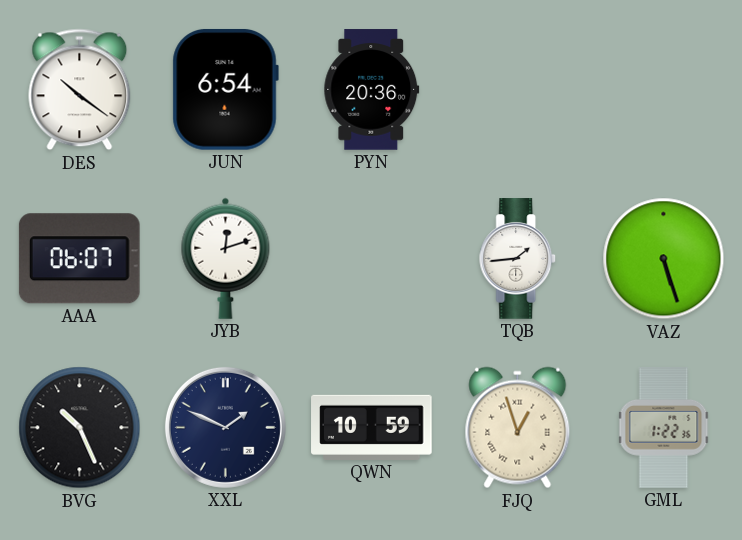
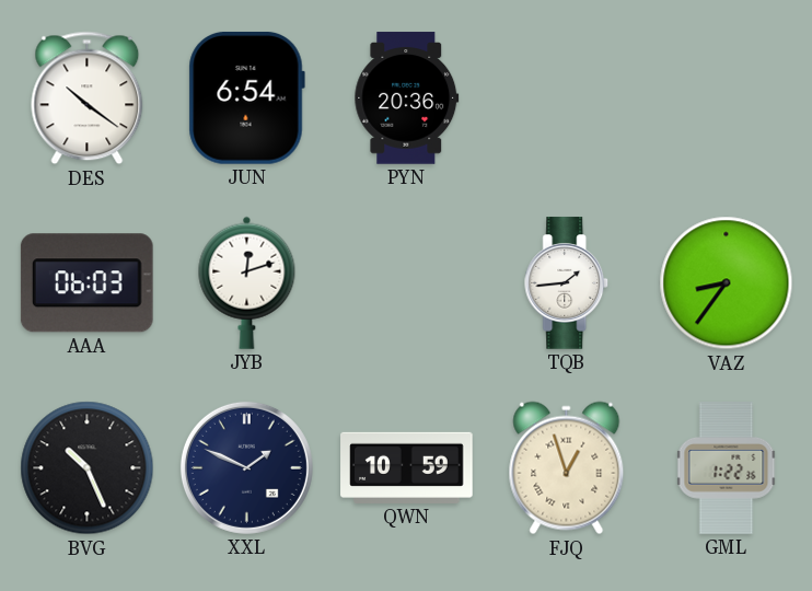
AAA: 06:07 -> 06:03 (86, 283)
VAZ: 5:27 -> 8:36 (727, 283)
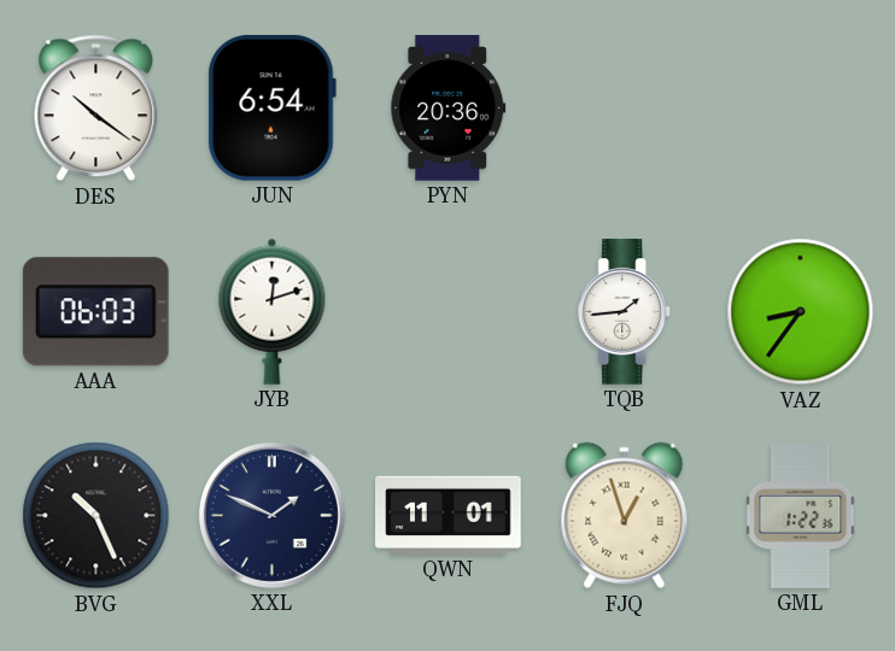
QWN: 10:59 -> 11:01 (449, 515)
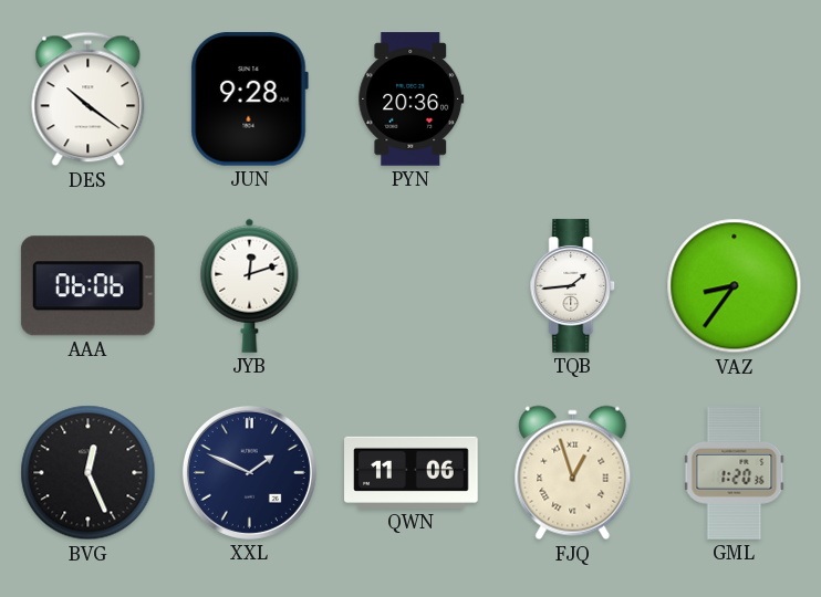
JUN: 6:54 -> 9:28 (249, 98)
AAA: 06:03 -> 06:06 (87, 286)
BVG: 10:26 -> 12:26 (89, 473)
QWN: 11:01 -> 11:06 (412, 472)
GML: 1:22 -> 1:20 (735, 473)
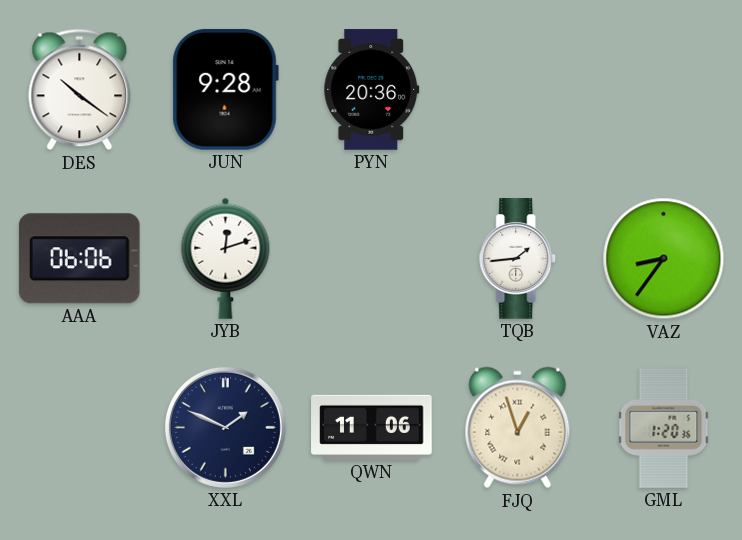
BVG: 12:26 -> none (89, 473)
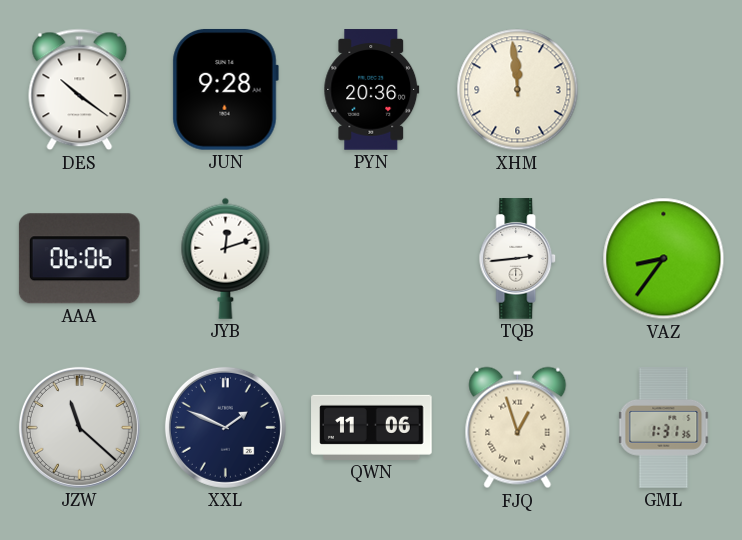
XHM: none -> 11:59 (518, 90)
TQB: 1:44 -> 2:44 (518, 259)
JZW: none -> 11:22 (79, 427)
GML: 1:20 -> 1:31 (664, 428)
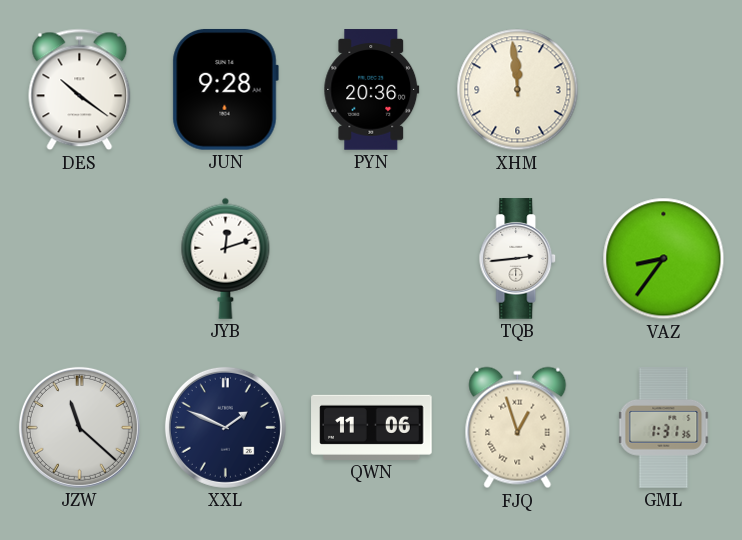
AAA: 06:06 -> none (79, 259)
